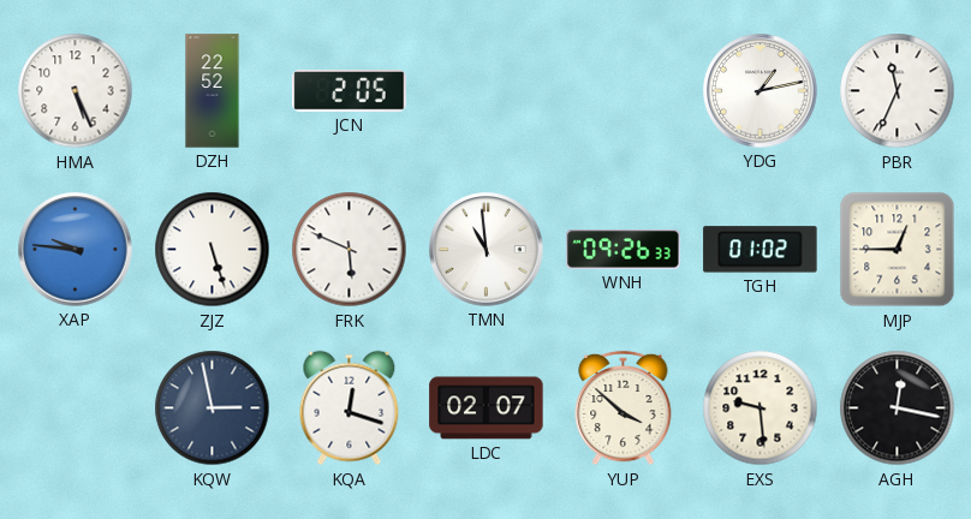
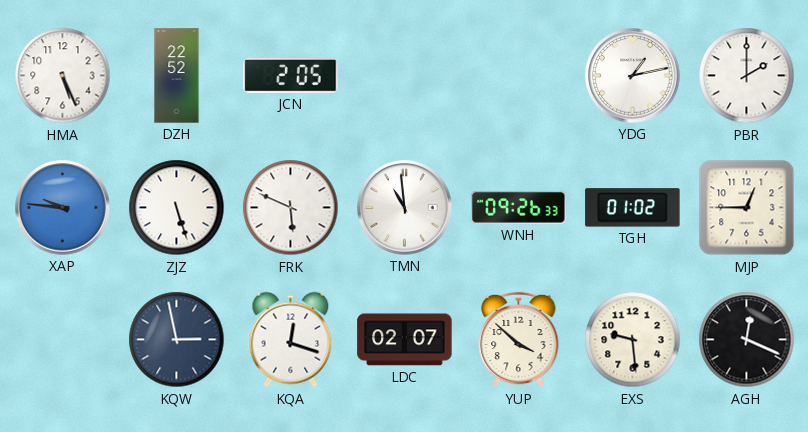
PBR: 11:34 -> 2:00 (747, 76)
AGH: 12:17 -> 12:19 (747, 340)
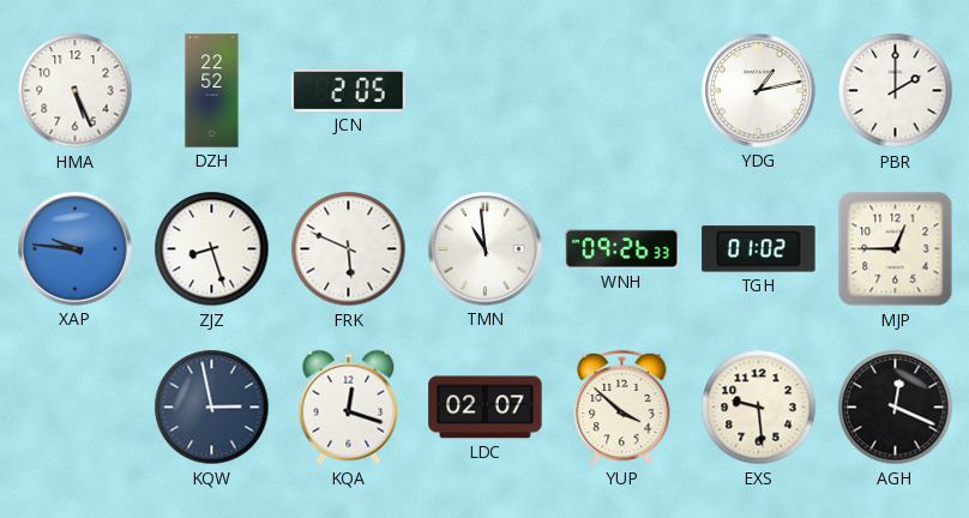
ZJZ: 5:27 -> 8:27 (212, 249)
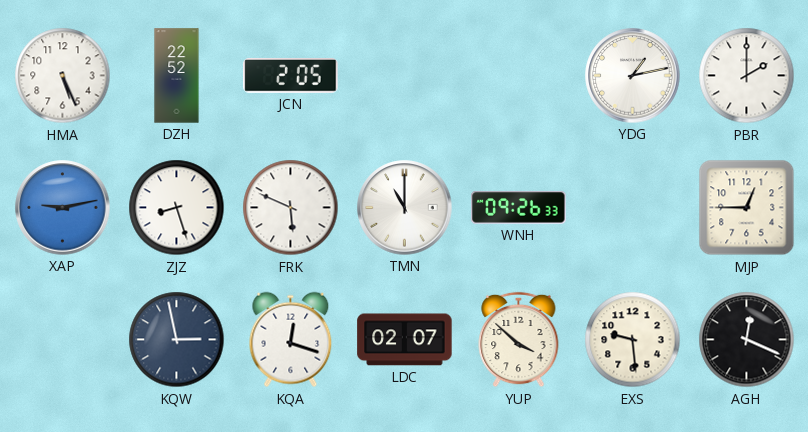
XAP: 9:46 -> 9:13 (63, 208)
TMN: 10:59 -> 11:00 (405, 208)
TGH: 01:02 -> none (759, 249)
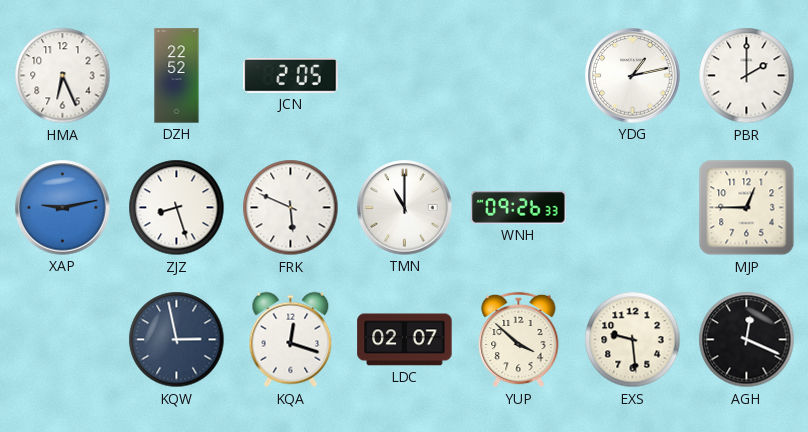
HMA: 5:26 -> 6:26 (63, 76)
